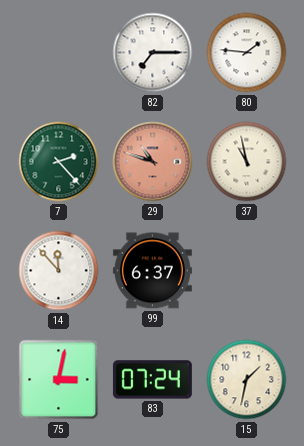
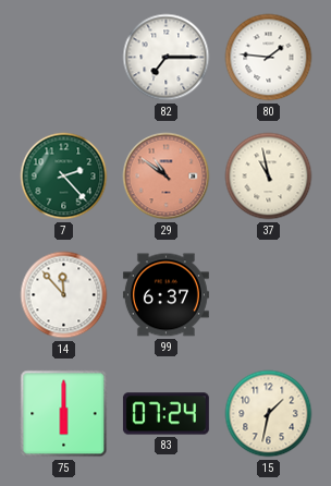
29: 10:48 -> 10:51 (167, 177)
75: 3:02 -> 6:00 (64, 414)
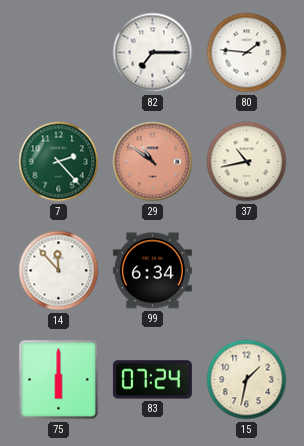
37: 10:58 -> 10:43 (247, 162)
99: 6:37 -> 6:34 (152, 271)
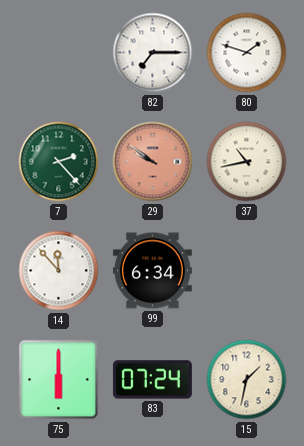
80: 1:46 -> 1:48 (247, 53)
29: 10:51 -> 9:51 (153, 162)
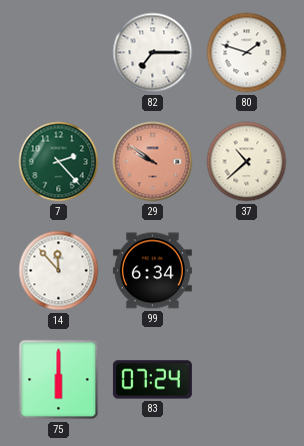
37: 10:43 -> 10:38 (247, 162)
15: 1:32 -> none (247, 380)
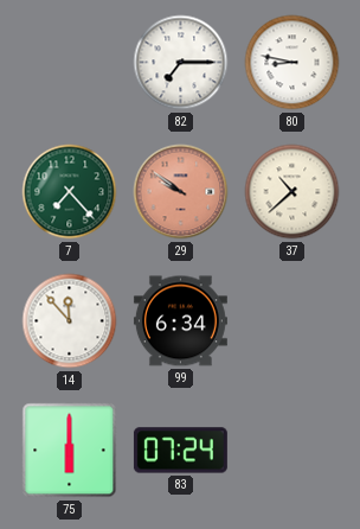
80: 1:48 -> 8:47 (292, 63)
7: 2:23 -> 7:23 (70, 192)
